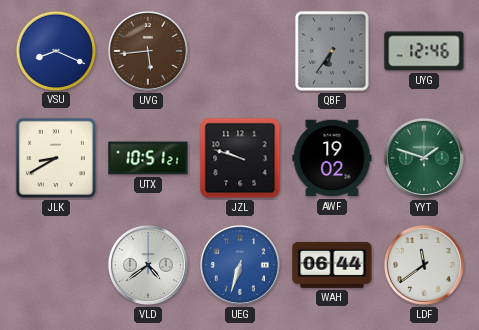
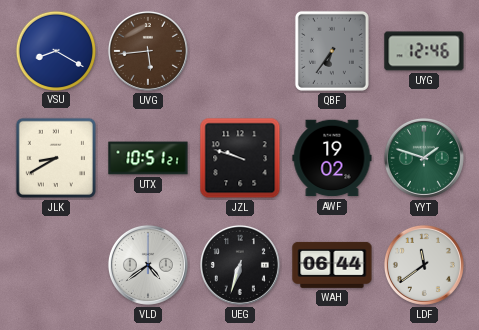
VSU: 8:19 -> 8:20 (55, 50)
UEG dial: blue -> black (240, 265)
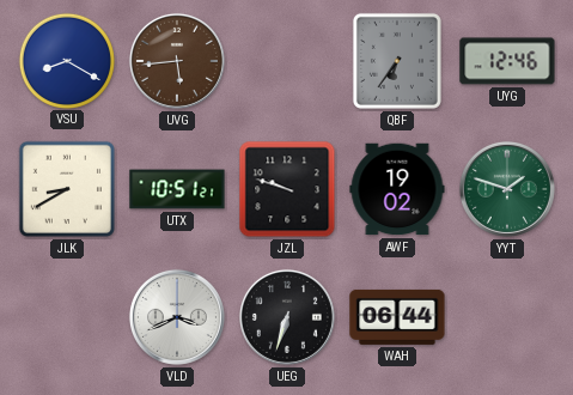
VLD: 4:39 -> 3:41 (177, 317)
LDF: 11:39 -> none (424, 265)
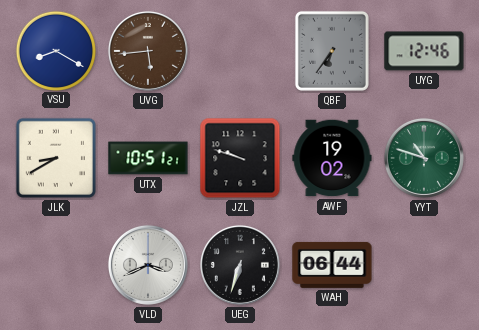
YYT: 1:48 -> 10:48 (424, 158)
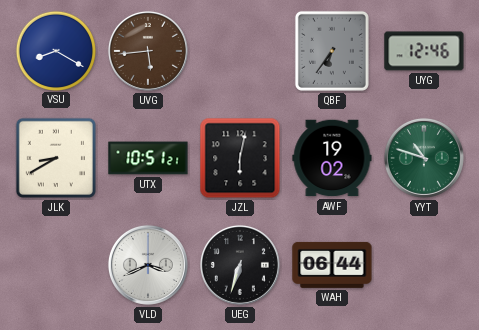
JZL: 9:48 -> 6:02 (240, 158)
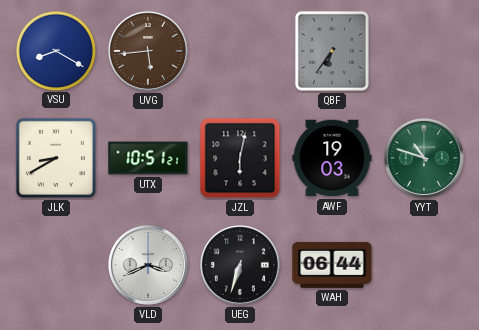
UYG: 12:46 -> none (424, 51)
AWF: 19:02 -> 19:03 (332, 158)
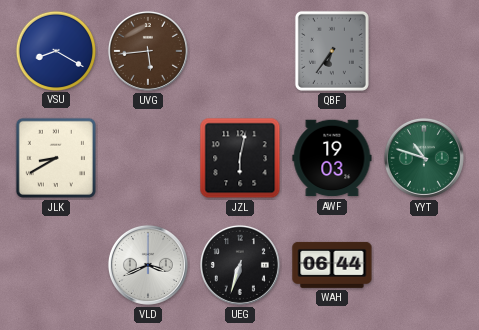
UTX: 10:51 -> none (148, 158)
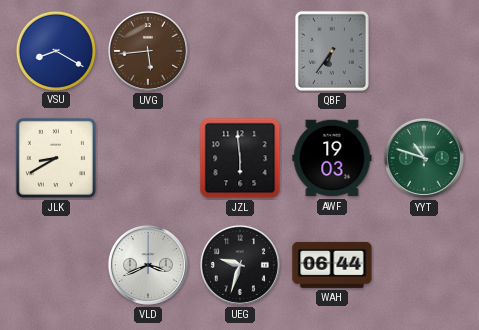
JZL: 6:02 -> 5:59 (240, 158)
UEG: 6:33 -> 9:33 (240, 265)
